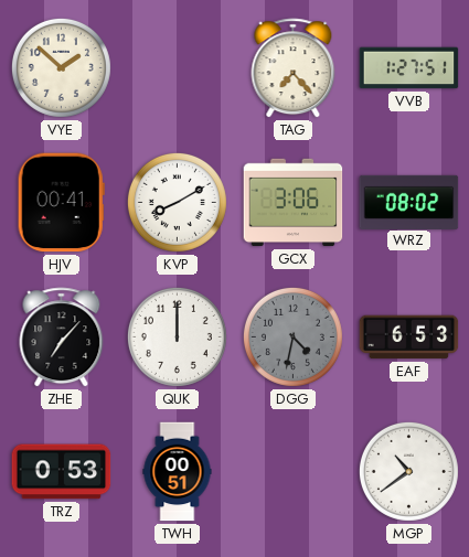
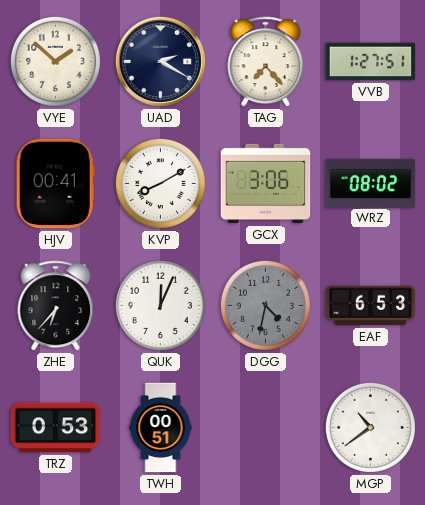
UAD: none -> 2:20 (160, 61)
ZHE: 7:07 -> 6:37 (56, 306)
QUK: 12:00 -> 12:04 (160, 305)
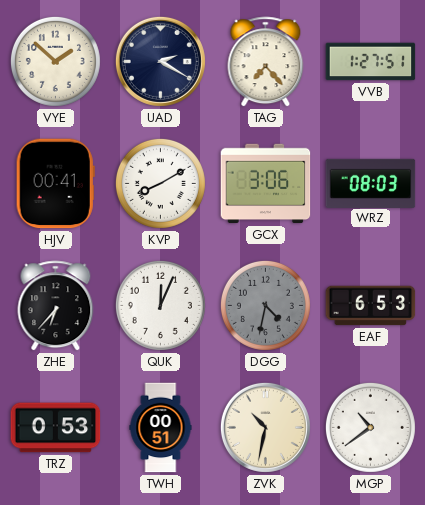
WRZ: 08:02 -> 08:03 (371, 183)
ZVK: none -> 10:32 (265, 427)
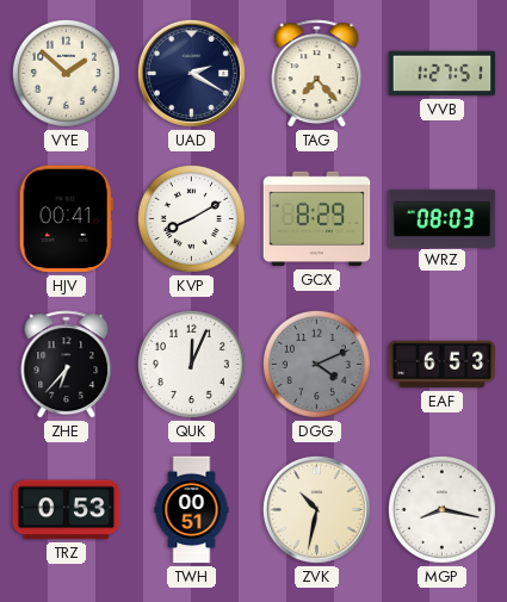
GCX: 3:06 -> 8:29 (317, 219)
DGG: 4:32 -> 4:11 (316, 364)
MGP: 10:39 -> 8:17 (441, 509)
